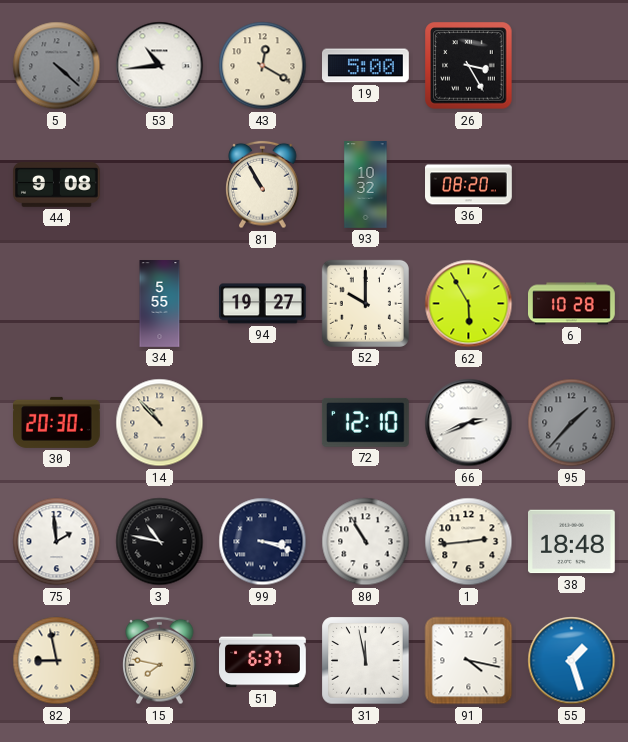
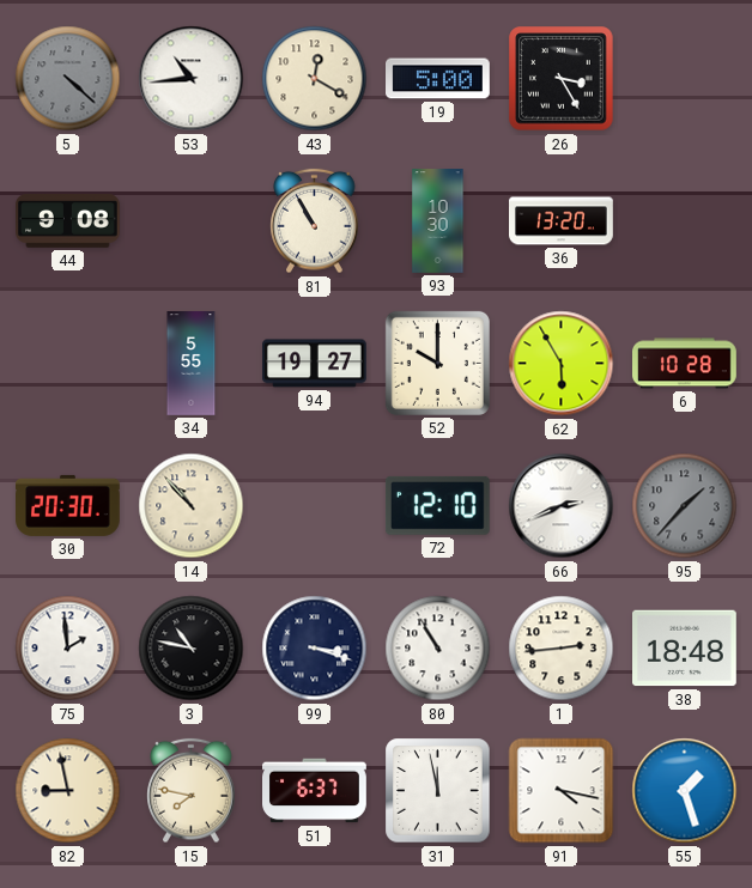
93: 10:32 -> 10:30 (438, 221)
36: 08:20 -> 13:20 (562, 221)
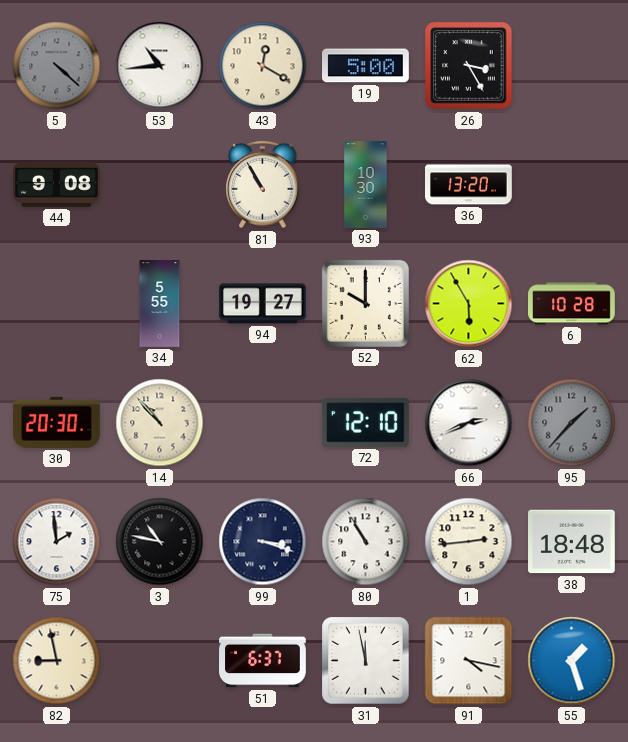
15: 7:47 -> none (192, 791)
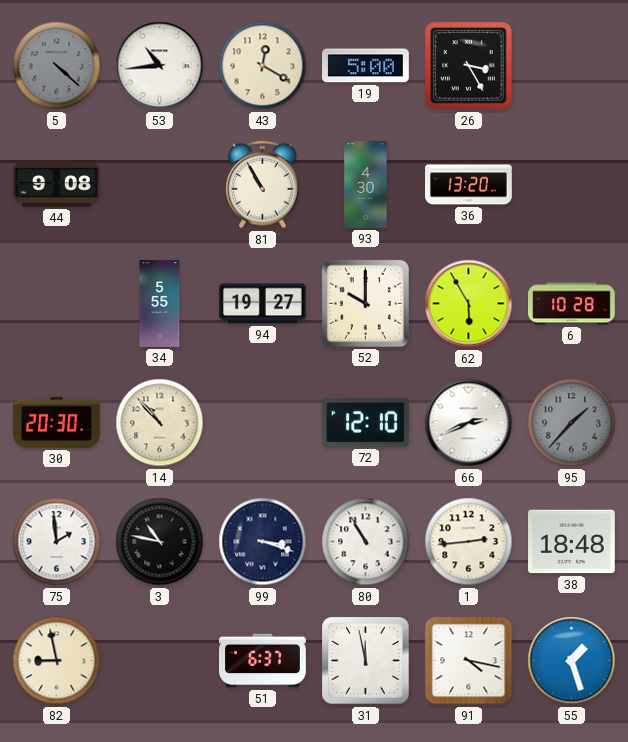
93: 10:30 -> 4:30 (366, 185)
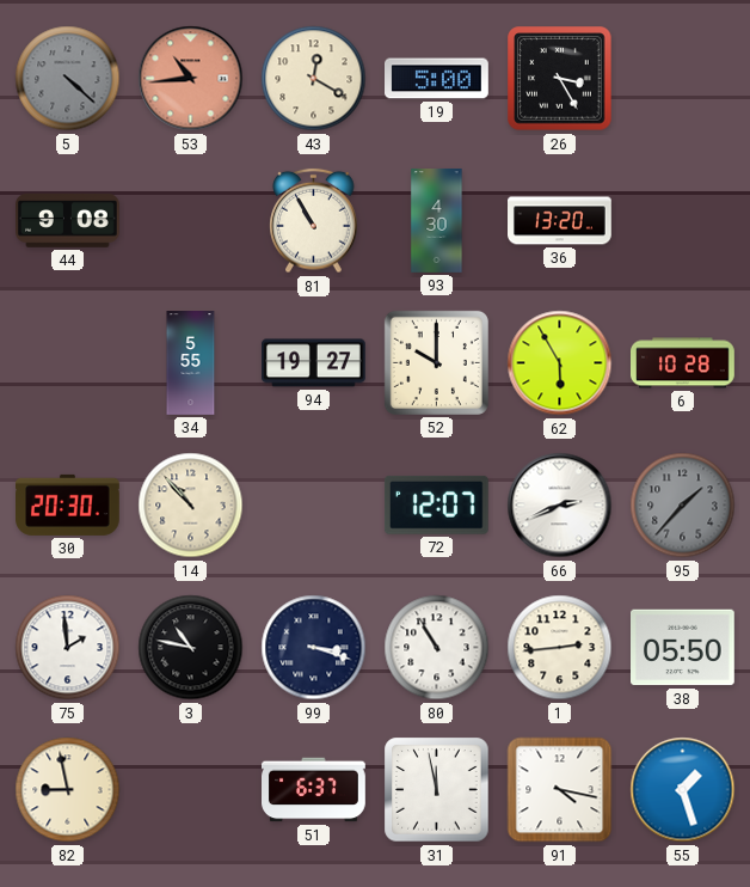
53 dial: white -> salmon (191, 79)
72: 12:10 -> 12:07 (436, 504)
38: 18:48 -> 05:50 (683, 648)
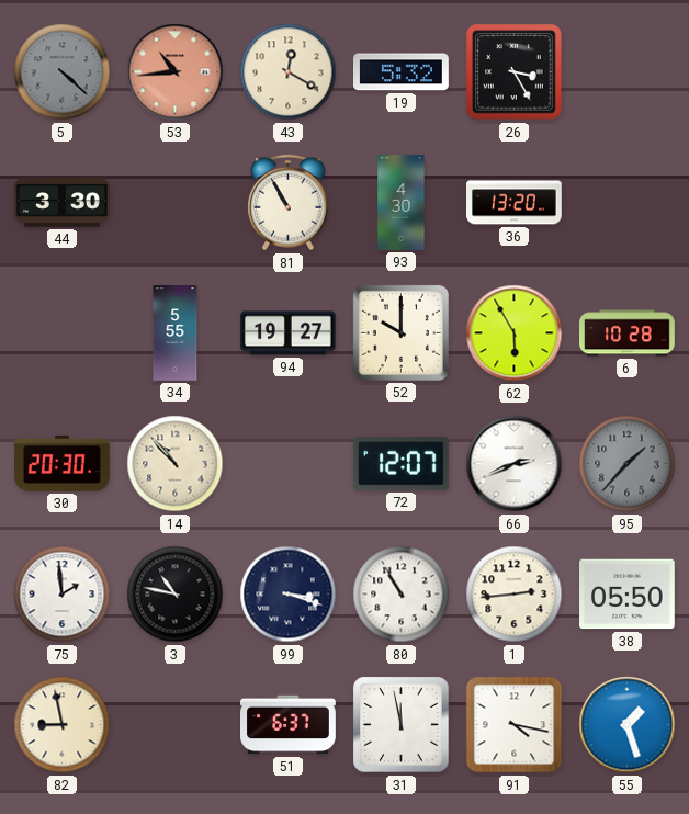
19: 5:00 -> 5:32 (402, 72)
44: 9:08 -> 3:30 (63, 203)
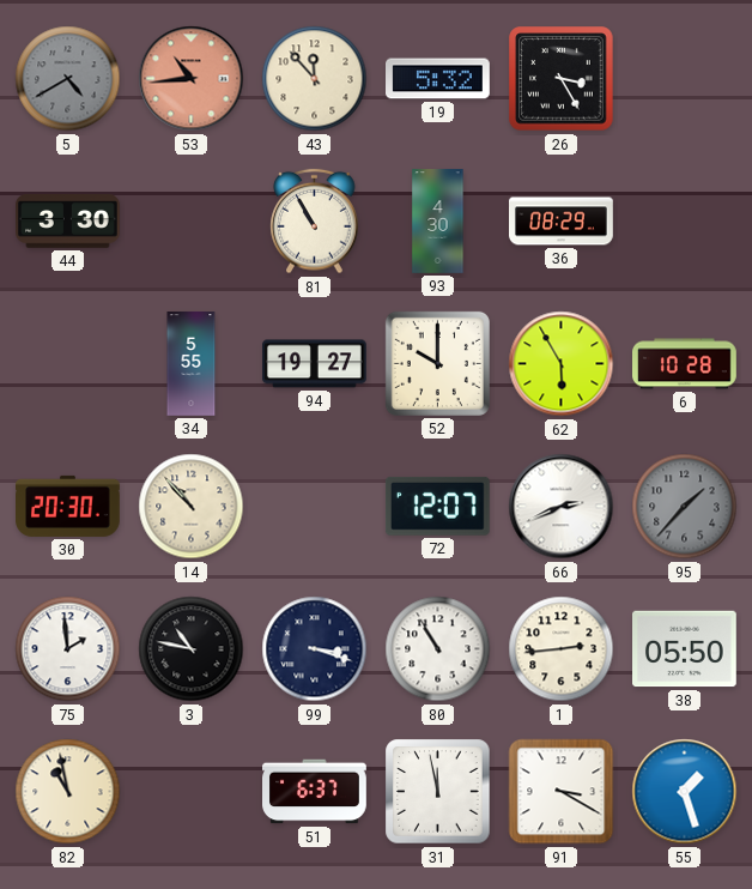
5: 4:22 -> 4:40 (68, 79)
43: 12:20 -> 11:53 (315, 79)
36: 13:20 -> 08:29 (562, 222)
82: 8:58 -> 10:58 (68, 792)
91: 4:17 -> 3:20 (562, 792)
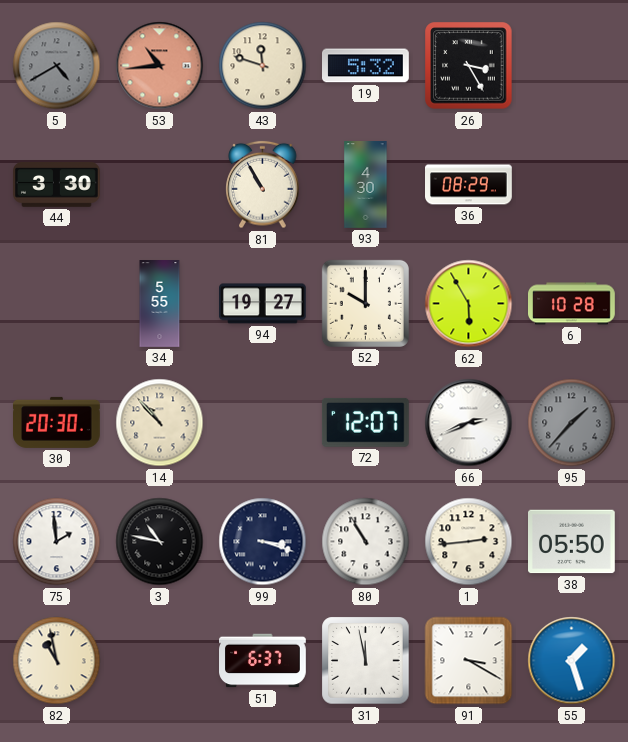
43: 11:53 -> 11:48 (263, 66)
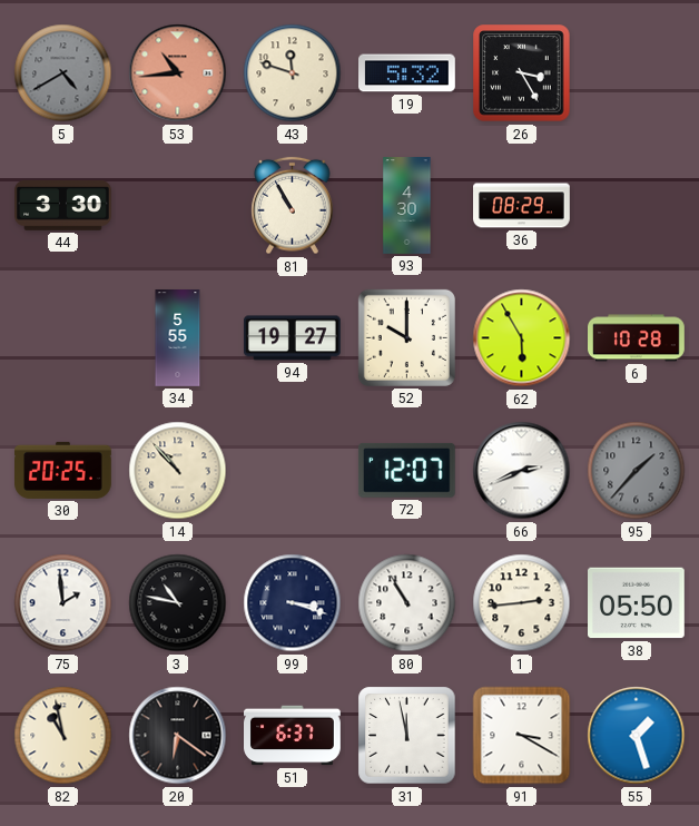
30: 20:30 -> 20:25 (63, 470)
20: none -> 6:21 (178, 736)
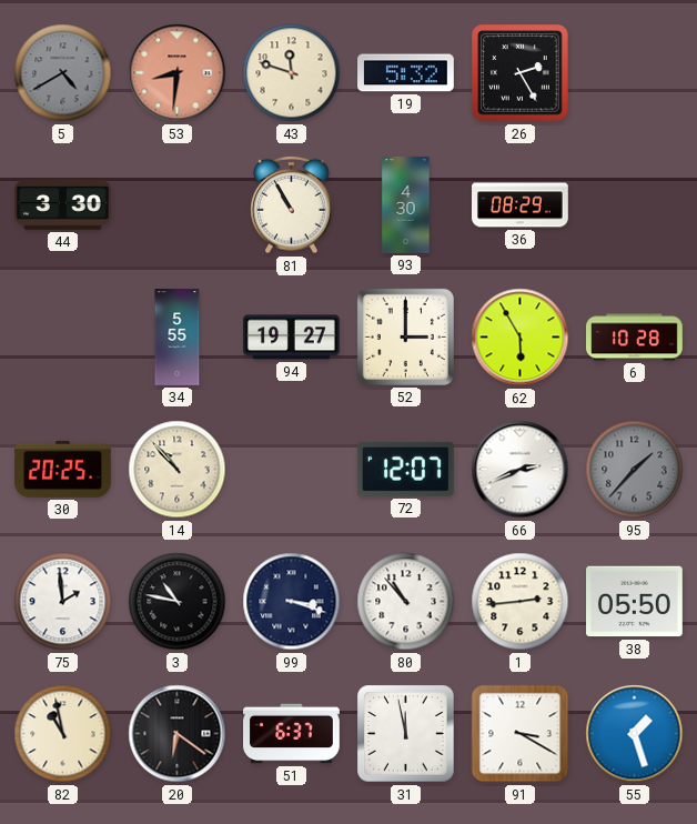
53: 10:44 -> 8:31 (178, 73)
26: 3:25 -> 2:25 (521, 73)
52: 10:00 -> 3:00 (405, 336)
80: 10:55 -> 10:53 (406, 602)
